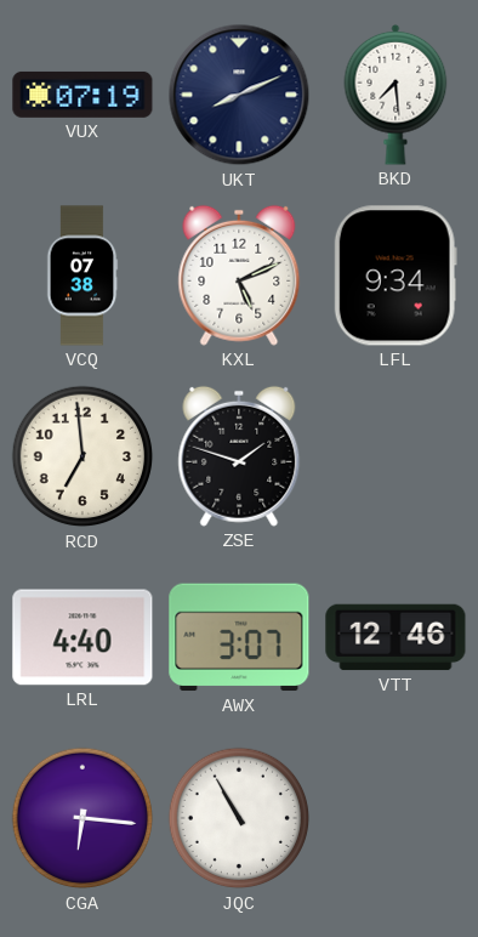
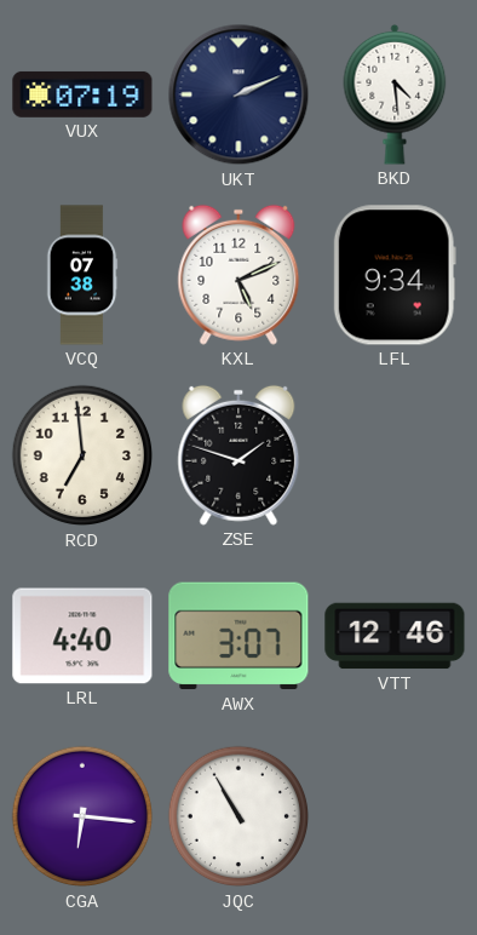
UKT: 8:11 -> 2:11 (238, 94)
BKD: 7:29 -> 4:29 (395, 94)
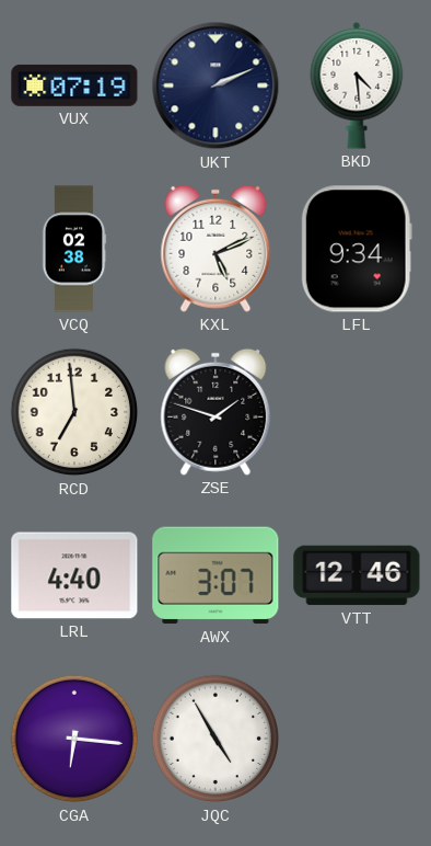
VCQ: 07:38 -> 02:38 (74, 249)
JQC: 10:55 -> 4:55 (215, 739)
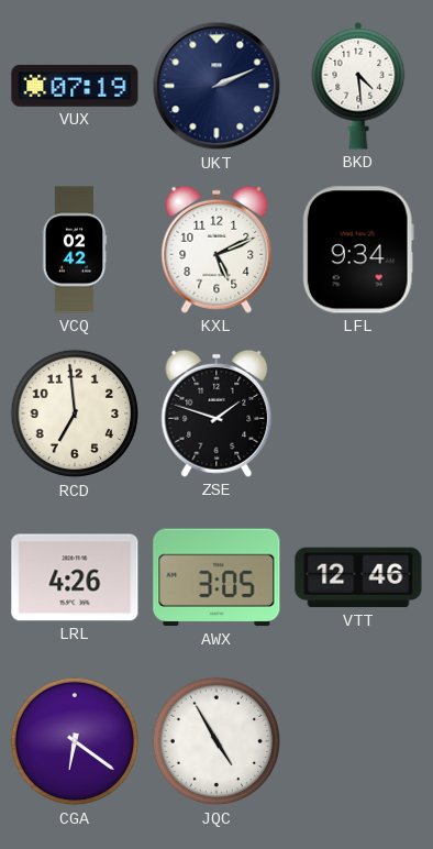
VCQ: 02:38 -> 02:42 (75, 250)
LRL: 4:40 -> 4:26 (75, 577)
AWX: 3:07 -> 3:05 (216, 577)
CGA: 6:16 -> 6:21 (75, 741)
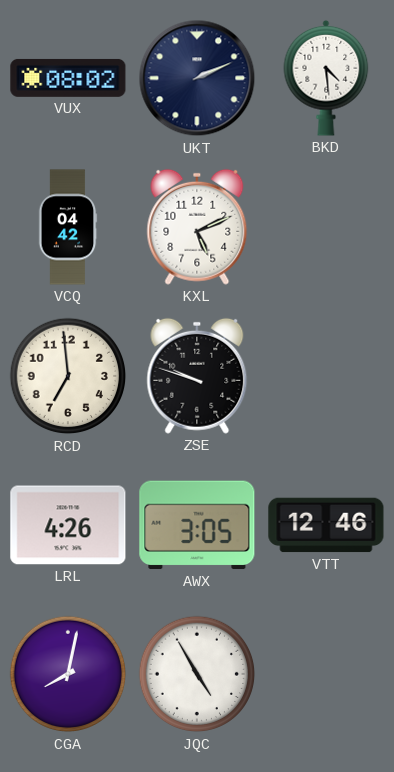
VUX: 07:19 -> 08:02 (68, 78)
VCQ: 02:42 -> 04:42 (68, 227)
LFL: 9:34 -> none (358, 250)
ZSE: 1:48 -> 9:48 (197, 376)
CGA: 6:21 -> 8:02 (68, 674)
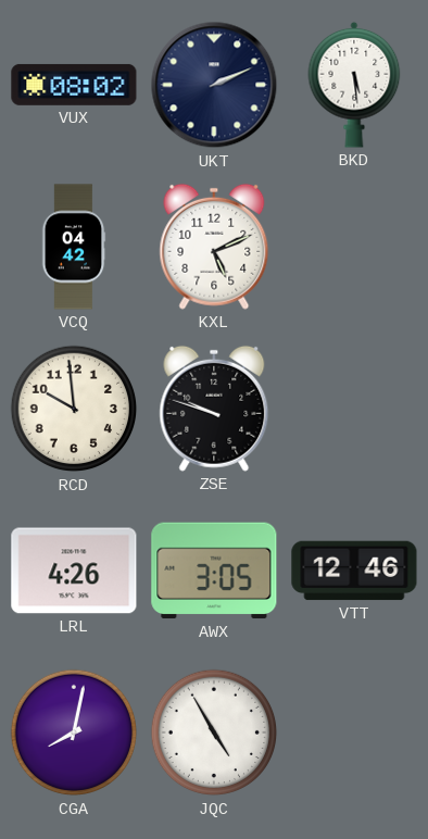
BKD: 4:29 -> 5:29 (354, 85)
RCD: 6:59 -> 9:59 (74, 409)
